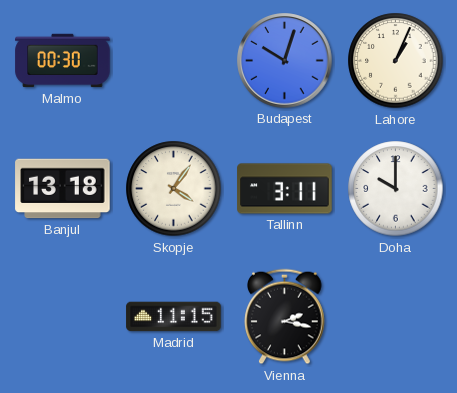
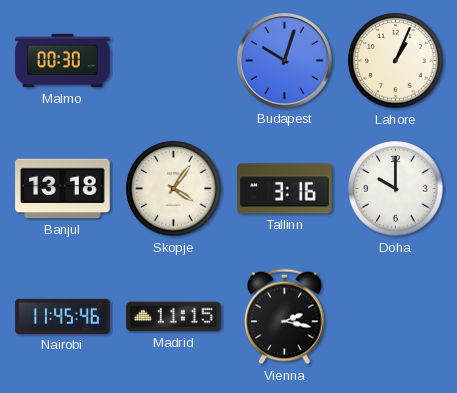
Tallinn: 3:11 -> 3:16 (285, 189)
Nairobi: none -> 11:45 (63, 316)
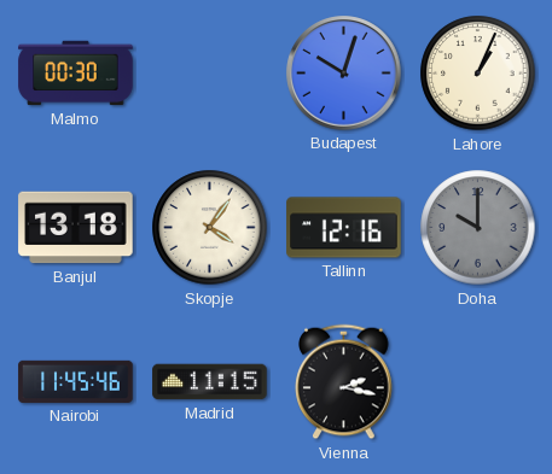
Tallinn: 3:16 -> 12:16 (344, 228)
Doha dial: white -> grey (478, 228)
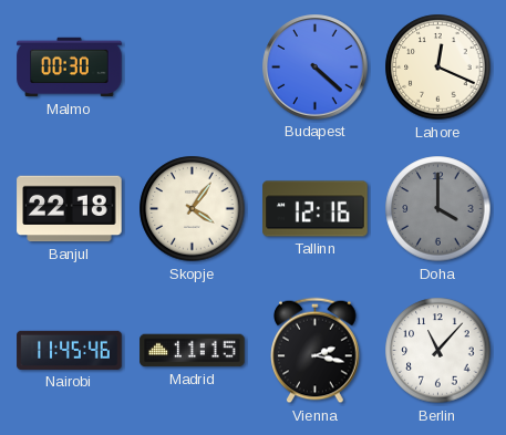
Budapest: 10:03 -> 4:22 (316, 68)
Lahore: 1:04 -> 12:19 (438, 68)
Banjul: 13:18 -> 22:18 (70, 209)
Doha: 10:00 -> 4:00 (438, 209)
Berlin: none -> 11:07 (438, 351)
